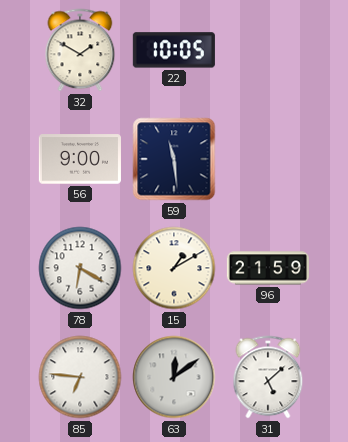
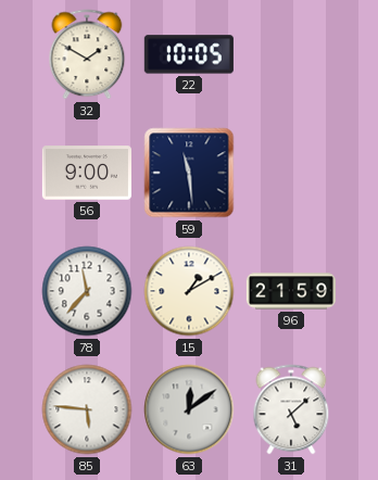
78: 6:20 -> 11:37 (87, 291)
85: 6:46 -> 5:46 (87, 409)
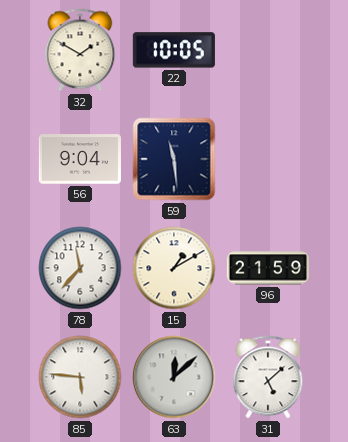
56: 9:00 -> 9:04 (80, 159)
63: 12:09 -> 12:08 (174, 377)
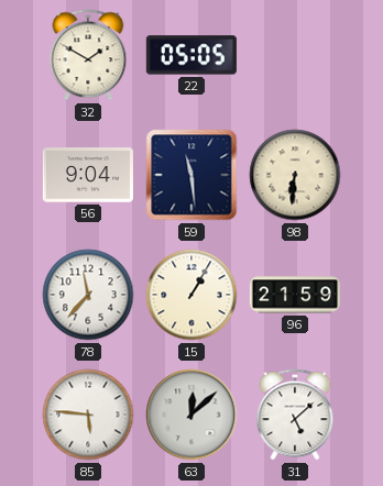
22: 10:05 -> 05:05 (191, 55)
98: none -> 6:31 (295, 175)
15: 1:10 -> 1:05 (191, 295)
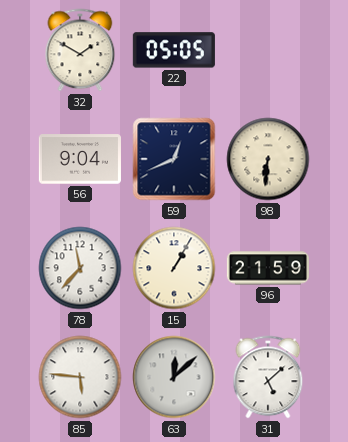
59: 11:29 -> 12:41 (174, 159)
